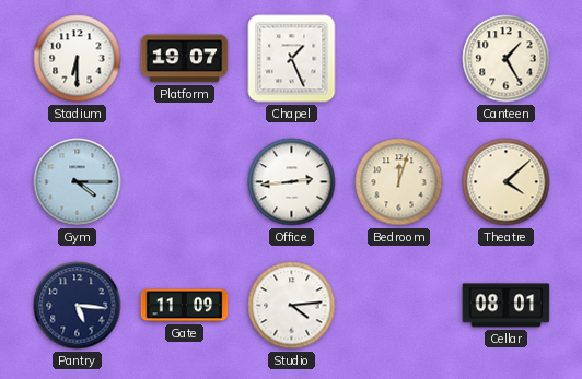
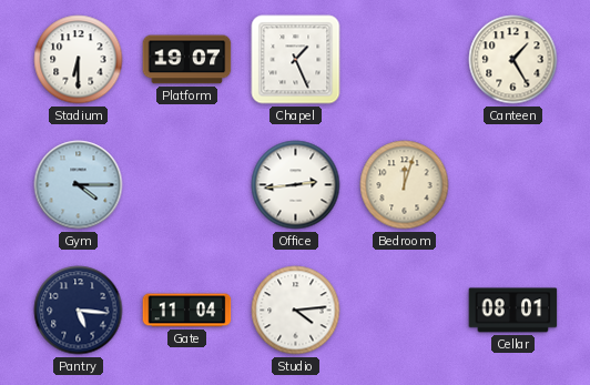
Theatre: 4:08 -> none (507, 182)
Gate: 11:09 -> 11:04 (187, 311)
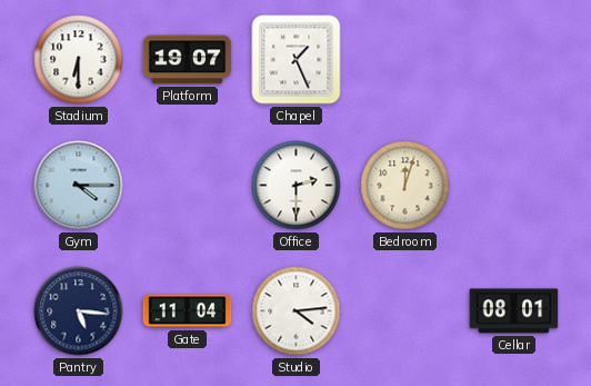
Canteen: 1:25 -> none (513, 60)
Office: 2:44 -> 2:30 (297, 186)
